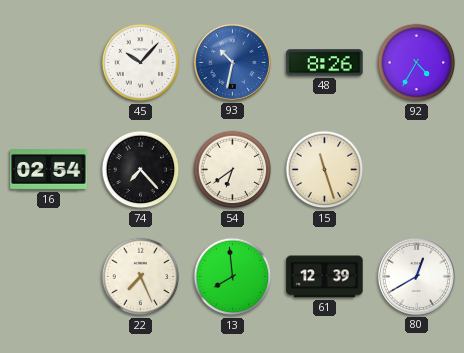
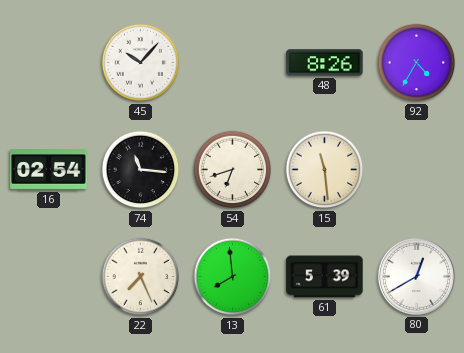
93: 10:32 -> none (232, 62)
74: 7:23 -> 11:16 (141, 170)
54: 6:39 -> 6:42 (233, 170)
15: 11:27 -> 11:29 (325, 170)
61: 12:39 -> 5:39 (325, 277)
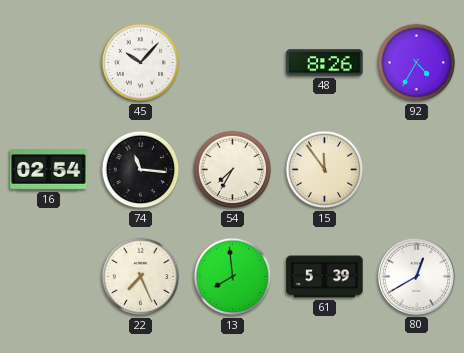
54: 6:42 -> 7:35 (233, 170)
15: 11:29 -> 11:54 (325, 170)
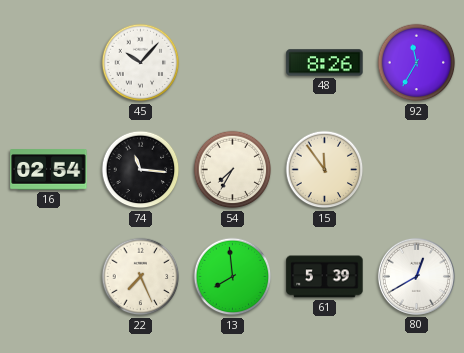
92: 4:35 -> 11:35 (417, 63)
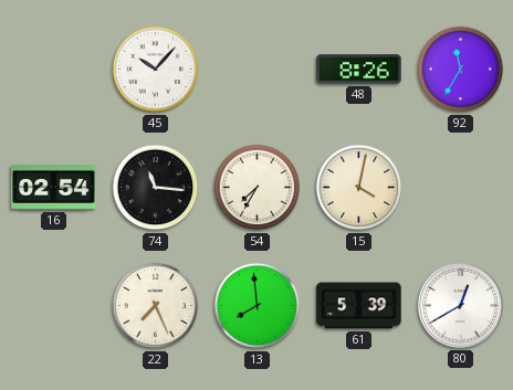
15: 11:54 -> 4:02 (359, 188)
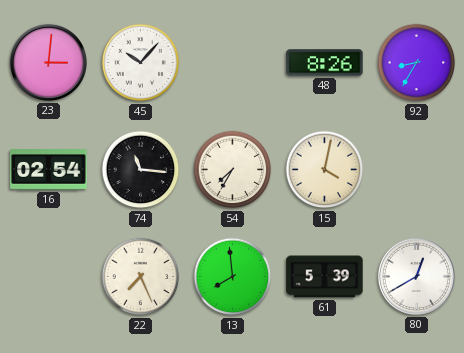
23: none -> 3:01 (48, 62)
92: 11:35 -> 8:35 (417, 63)
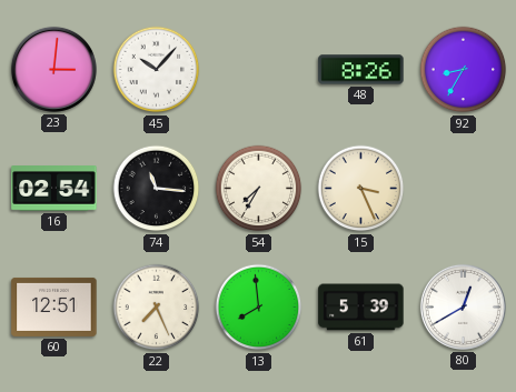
15: 4:02 -> 3:26 (361, 189)
60: none -> 12:51 (54, 306)
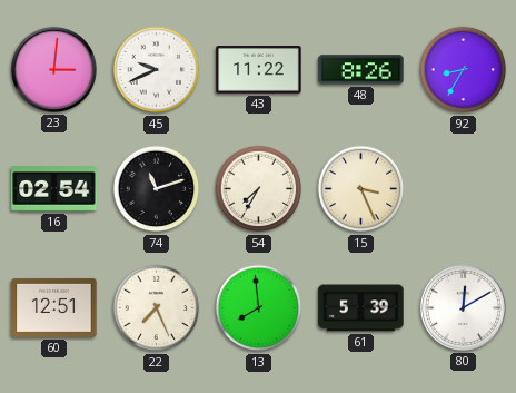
45: 10:07 -> 9:41 (157, 70)
43: none -> 11:22 (259, 70)
74: 11:16 -> 11:12 (157, 189)
80: 12:40 -> 12:10 (463, 307)
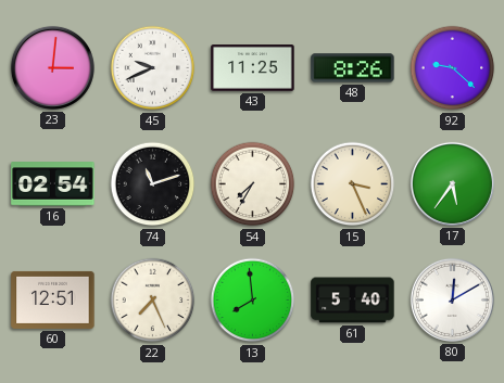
43: 11:22 -> 11:25 (253, 68)
92: 8:35 -> 9:22 (453, 68)
17: none -> 5:36 (452, 183)
61: 5:39 -> 5:40 (353, 301)
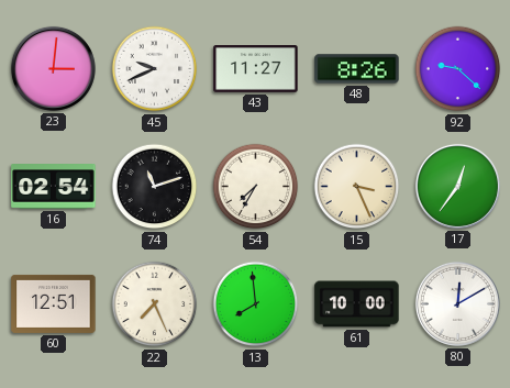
43: 11:25 -> 11:27 (256, 69)
17: 5:36 -> 12:36 (457, 186)
61: 5:40 -> 10:00 (357, 304)
